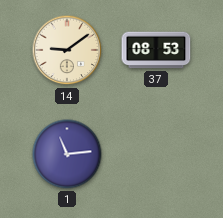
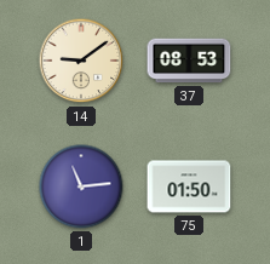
75: none -> 01:50 (189, 186)
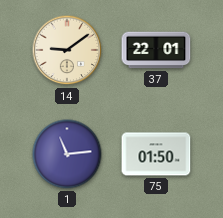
37: 08:53 -> 22:01 (156, 50)
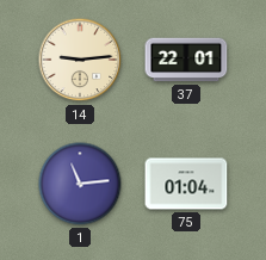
14: 9:09 -> 9:14 (80, 60)
75: 01:50 -> 01:04 (186, 184)
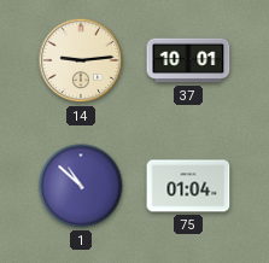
37: 22:01 -> 10:01 (188, 60)
1: 11:14 -> 10:52 (81, 186)
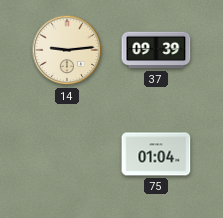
37: 10:01 -> 09:39 (156, 50)
1: 10:52 -> none (81, 186)
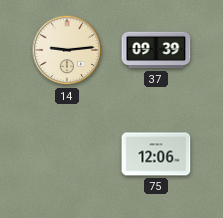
75: 01:04 -> 12:06 (156, 154)
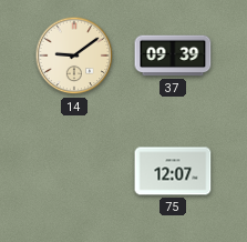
14: 9:14 -> 9:09 (74, 56)
75: 12:06 -> 12:07 (173, 171)
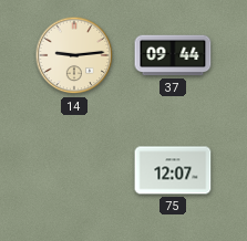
14: 9:09 -> 9:14 (74, 55)
37: 09:39 -> 09:44 (173, 55)
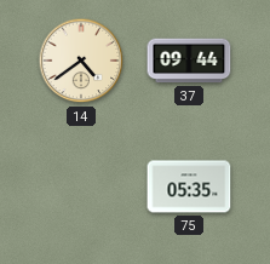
14: 9:14 -> 4:39 (81, 61)
75: 12:07 -> 05:35 (189, 186)
